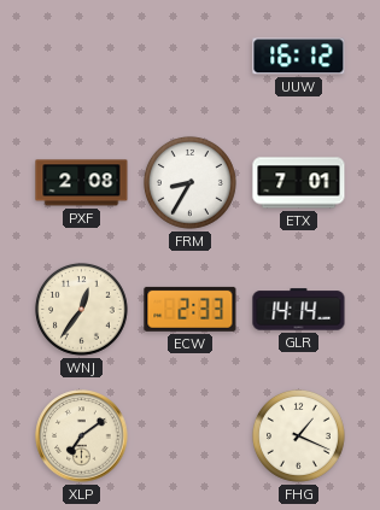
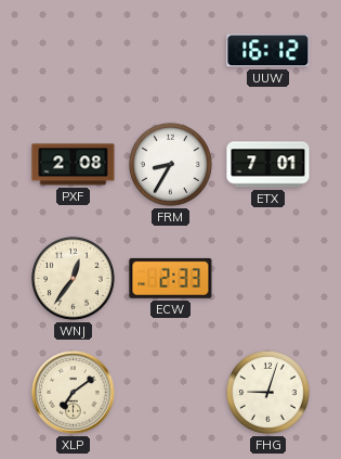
GLR: 14:14 -> none (299, 310)
FHG: 1:19 -> 9:03 (267, 392)
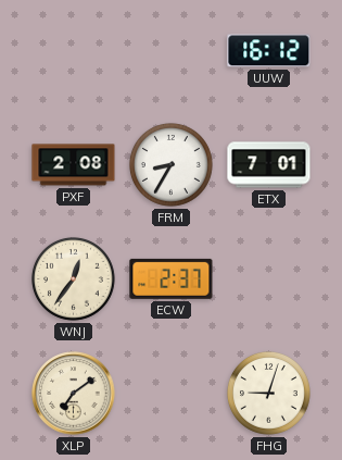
ECW: 2:33 -> 2:37 (172, 278)
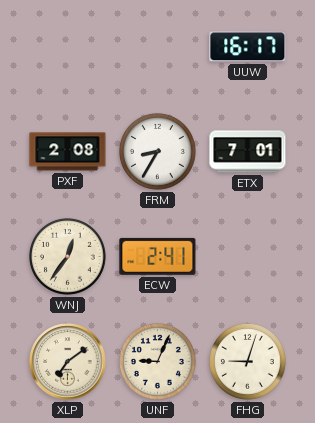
UUW: 16:12 -> 16:17 (248, 47)
ECW: 2:37 -> 2:41 (158, 256)
UNF: none -> 9:04 (157, 361)
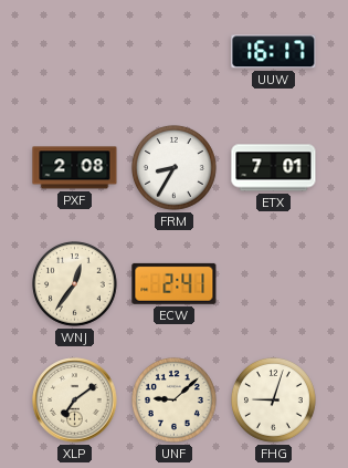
UNF: 9:04 -> 9:08 (173, 399)
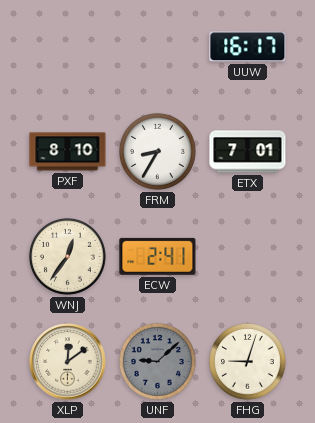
PXF: 2:08 -> 8:10 (68, 152)
XLP: 7:09 -> 12:09 (68, 362)
UNF dial: cream -> grey (157, 361)
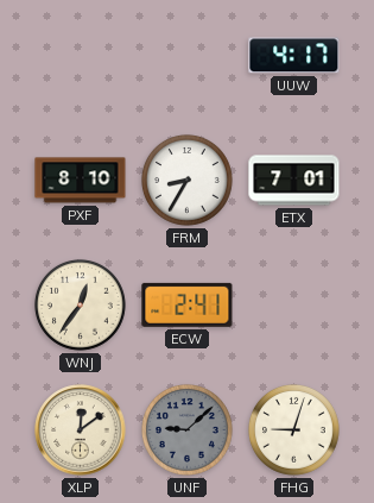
UUW: 16:17 -> 4:17 (294, 56)
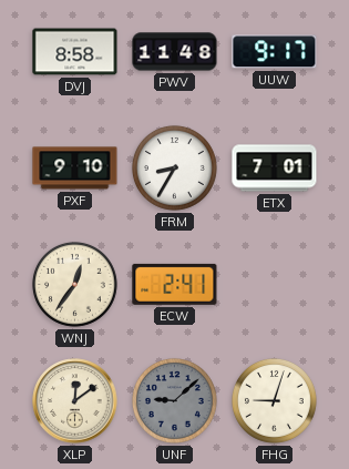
DVJ: none -> 8:58 (75, 52)
PWV: none -> 11:48 (175, 52)
UUW: 4:17 -> 9:17 (275, 52)
PXF: 8:10 -> 9:10 (75, 169)
